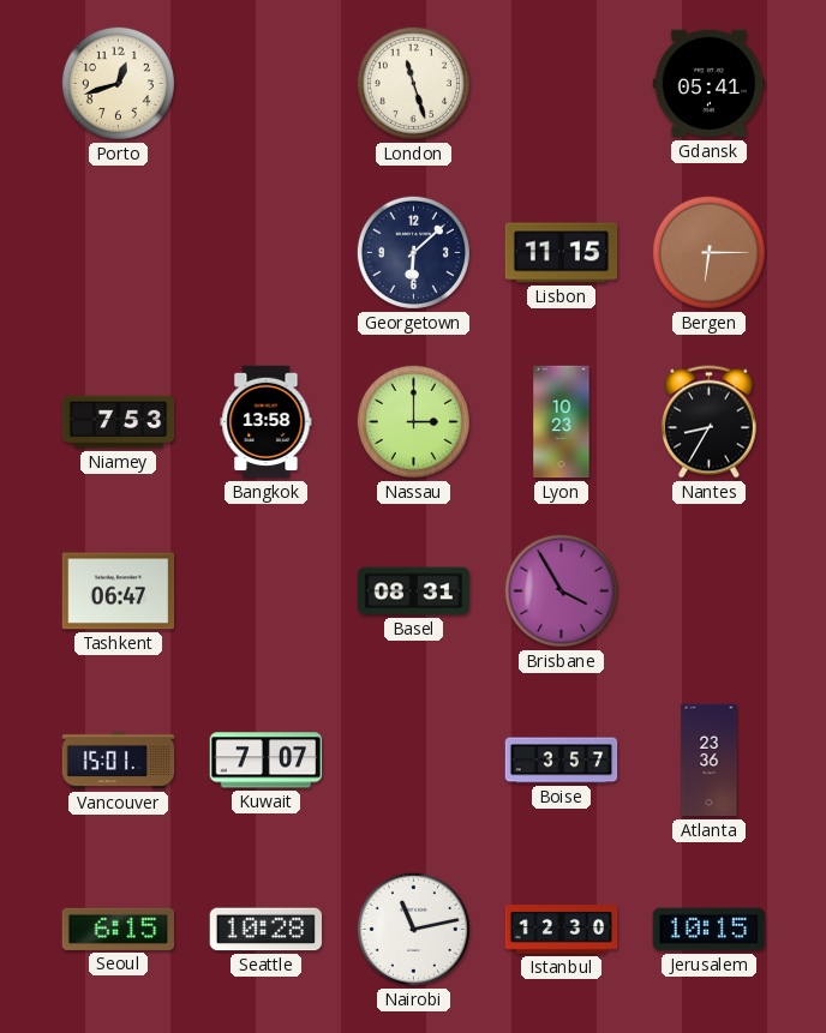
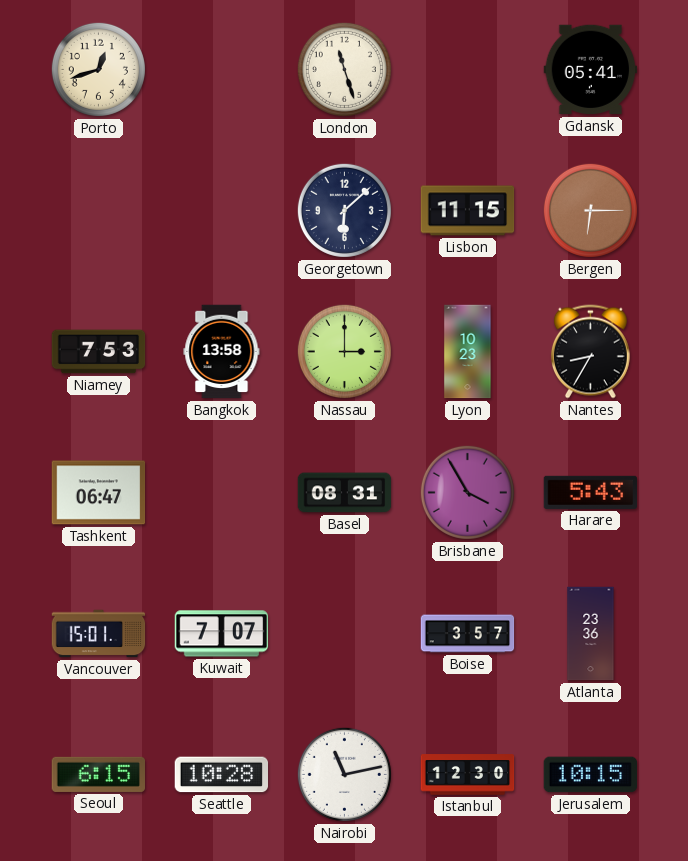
Harare: none -> 5:43 (591, 492)
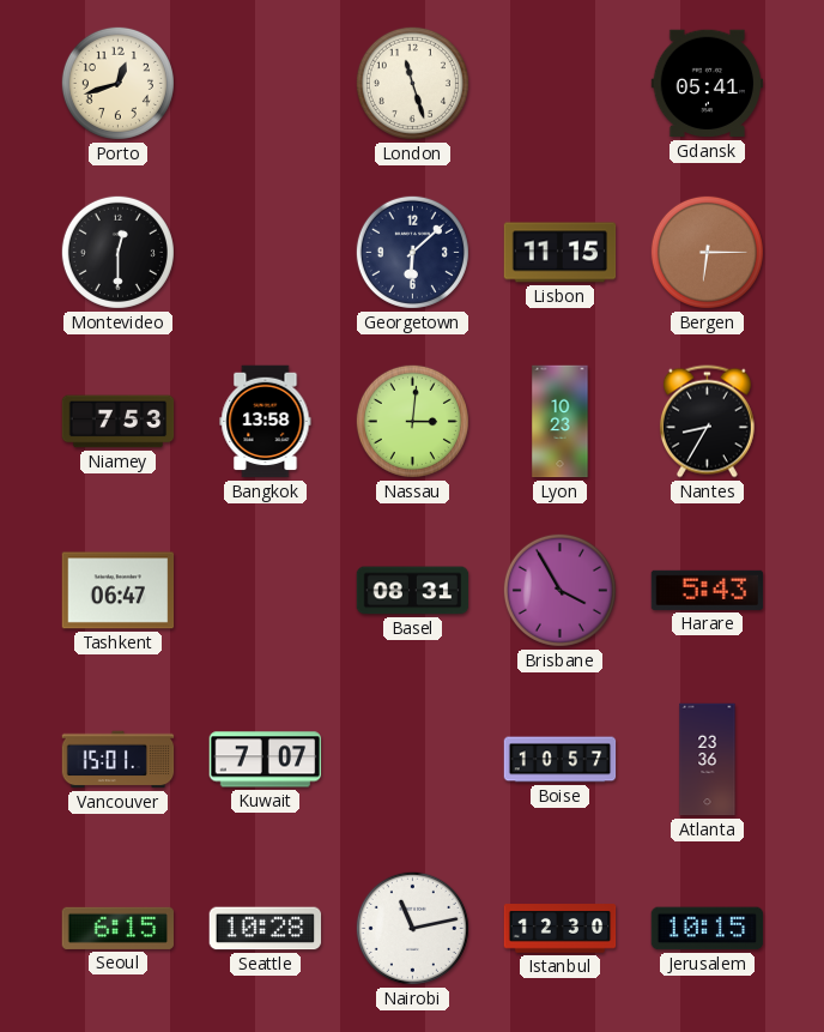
Montevideo: none -> 12:30 (117, 252)
Nassau: 3:00 -> 3:01 (412, 421)
Boise: 3:57 -> 10:57 (561, 760)
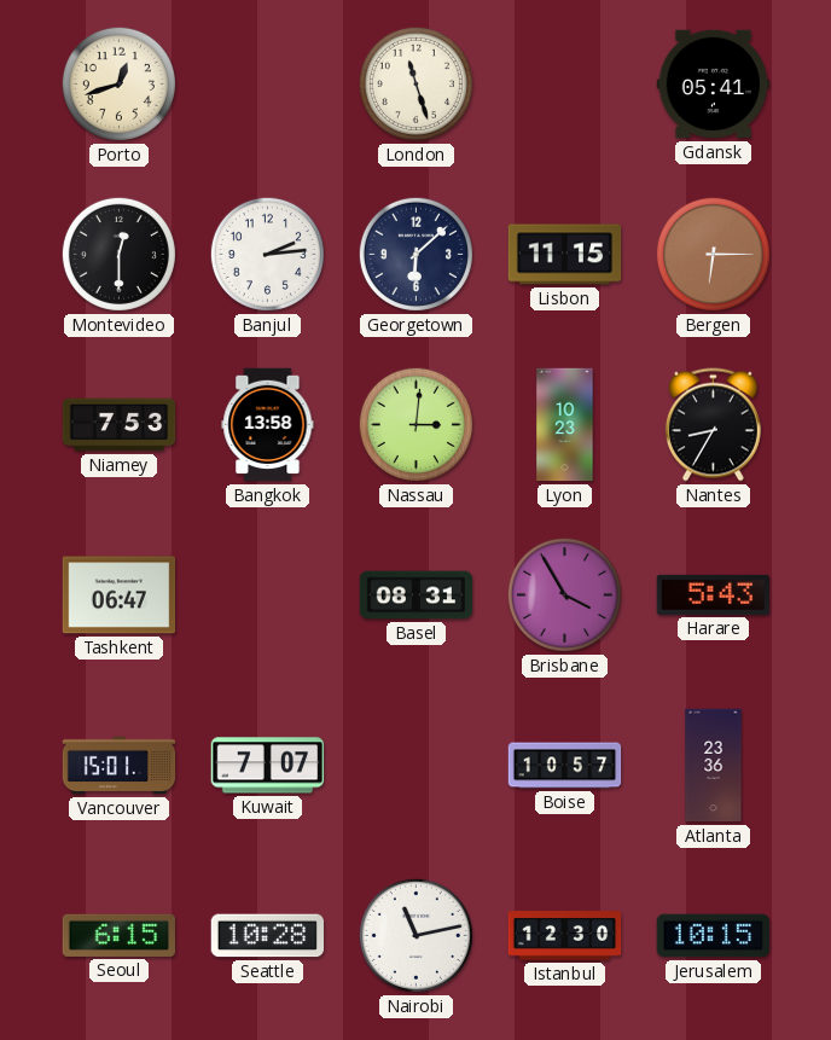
Banjul: none -> 2:14 (267, 254)
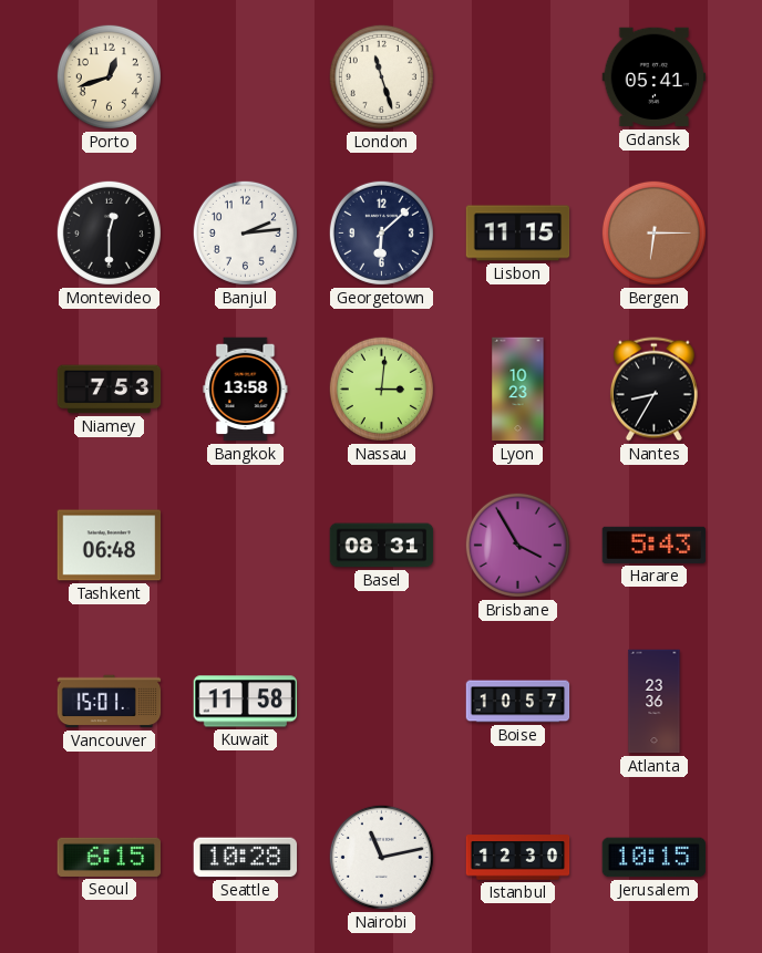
Tashkent: 06:47 -> 06:48 (110, 546)
Kuwait: 7:07 -> 11:58 (246, 702)
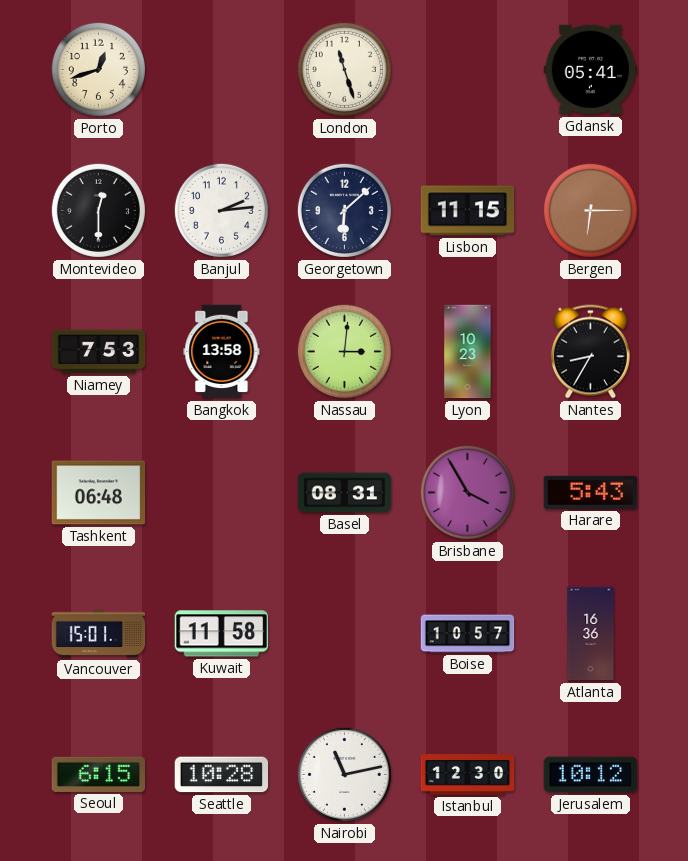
Atlanta: 23:36 -> 16:36 (591, 634)
Jerusalem: 10:15 -> 10:12 (591, 775)
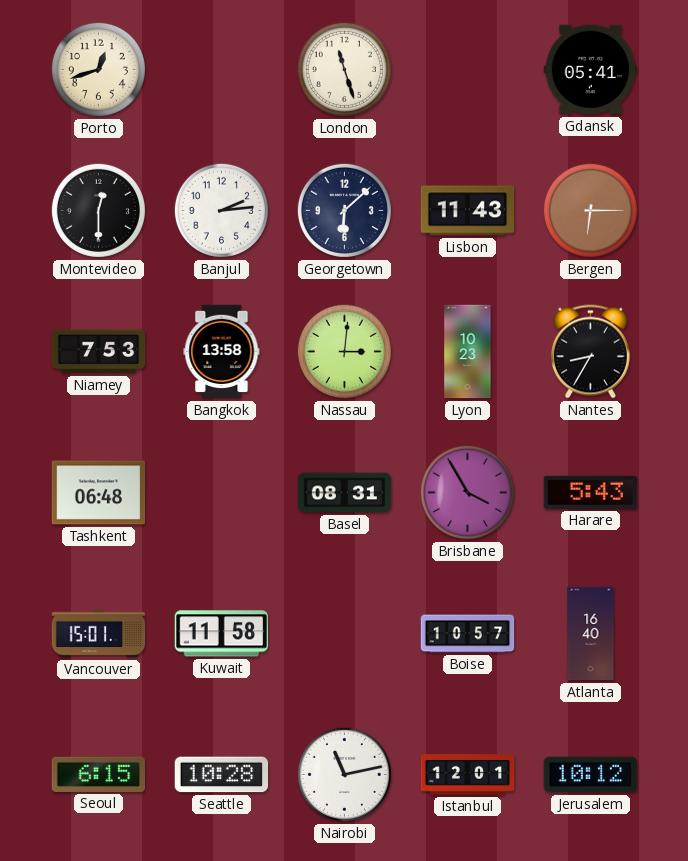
Lisbon: 11:15 -> 11:43 (468, 211)
Atlanta: 16:36 -> 16:40 (591, 634)
Istanbul: 12:30 -> 12:01 (468, 775)
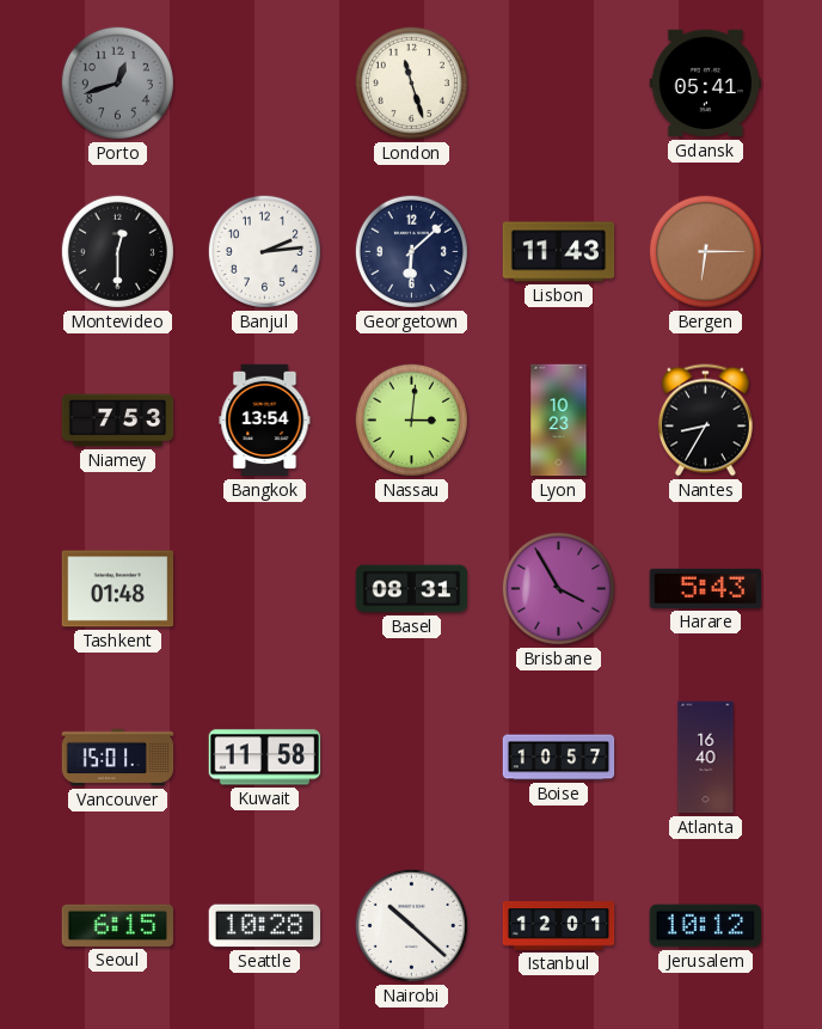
Porto dial: cream -> grey (117, 82)
Bangkok: 13:58 -> 13:54 (265, 421)
Tashkent: 06:48 -> 01:48 (118, 589)
Nairobi: 11:13 -> 10:22 (411, 925)
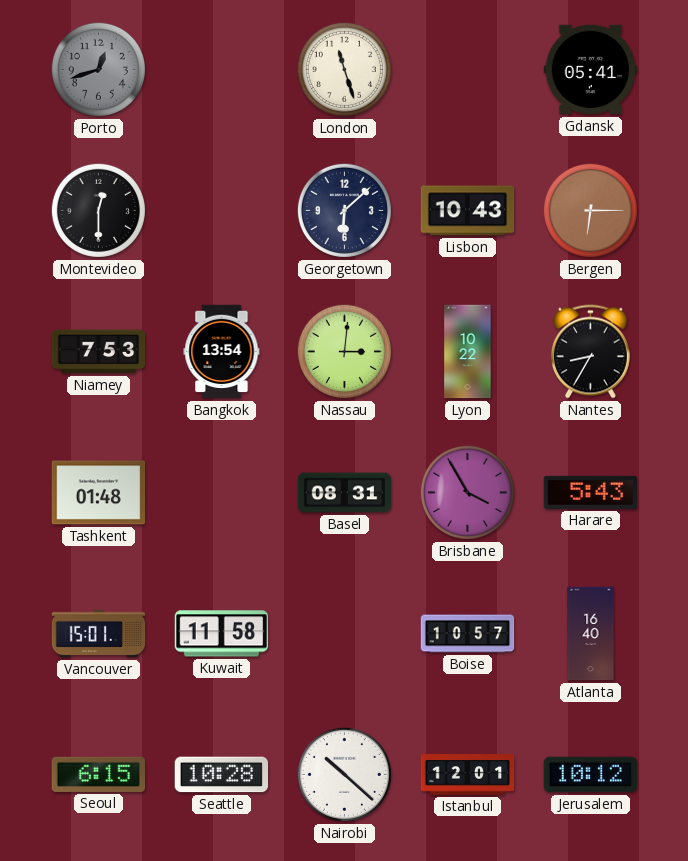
Banjul: 2:14 -> none (264, 251)
Lisbon: 11:43 -> 10:43 (468, 211)
Lyon: 10:23 -> 10:22 (468, 352)
